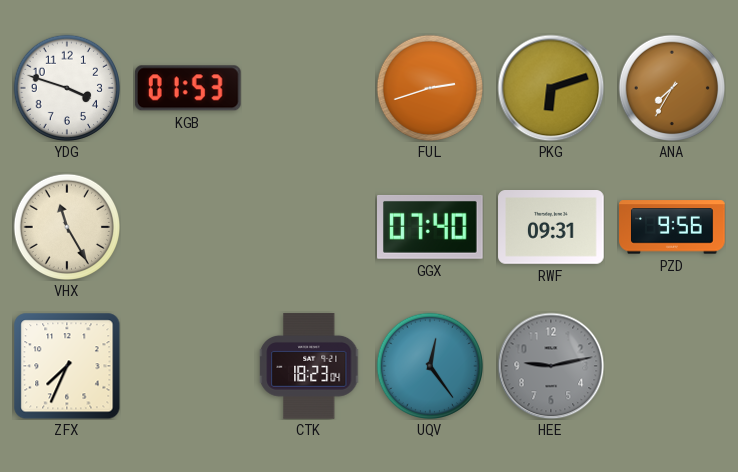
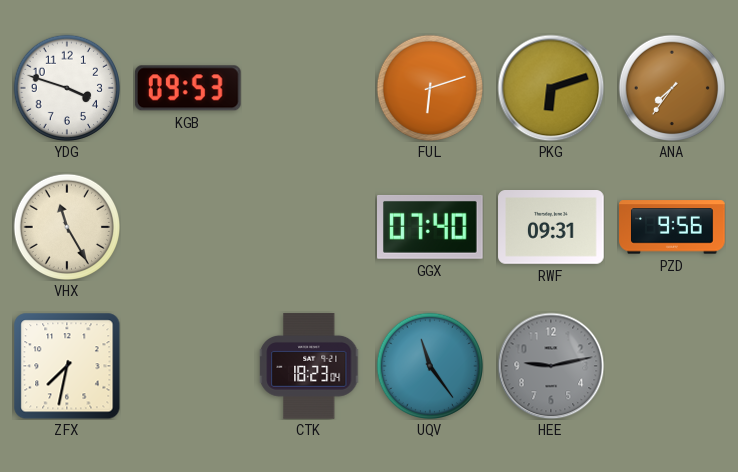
KGB: 01:53 -> 09:53 (188, 88)
FUL: 2:42 -> 6:12 (430, 88)
ANA: 7:35 -> 7:36 (672, 88)
ZFX: 7:34 -> 7:32 (67, 366)
UQV: 12:24 -> 11:24 (430, 366)
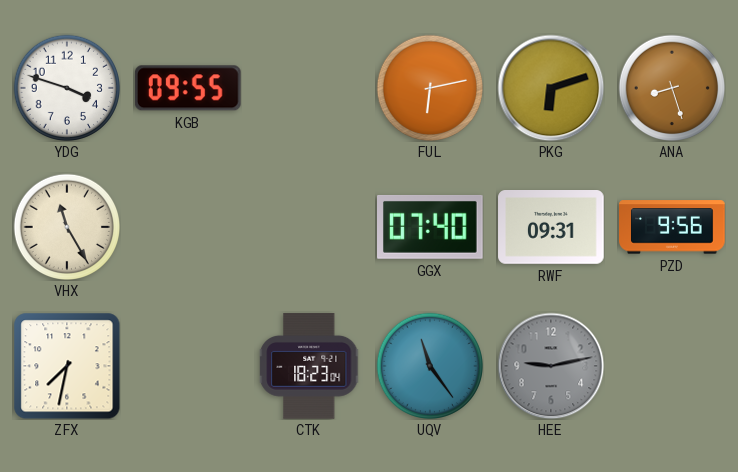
KGB: 09:53 -> 09:55 (188, 88)
FUL: 6:12 -> 6:13 (430, 88)
ANA: 7:36 -> 8:27 (672, 88)
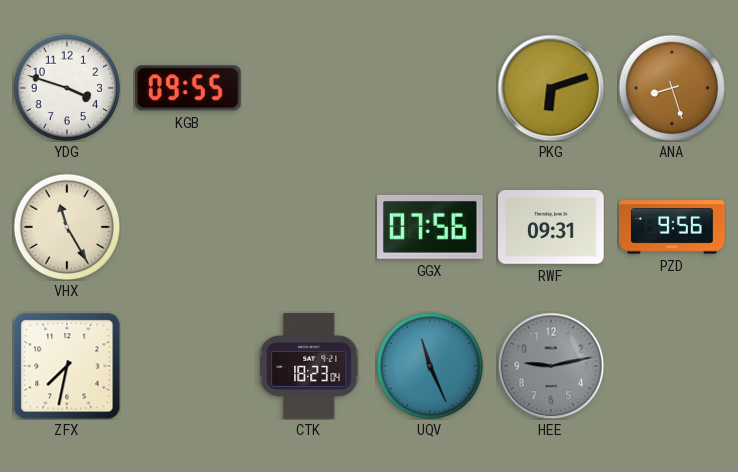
FUL: 6:13 -> none (430, 88)
GGX: 07:40 -> 07:56 (430, 227)
UQV: 11:24 -> 11:26 (430, 366)
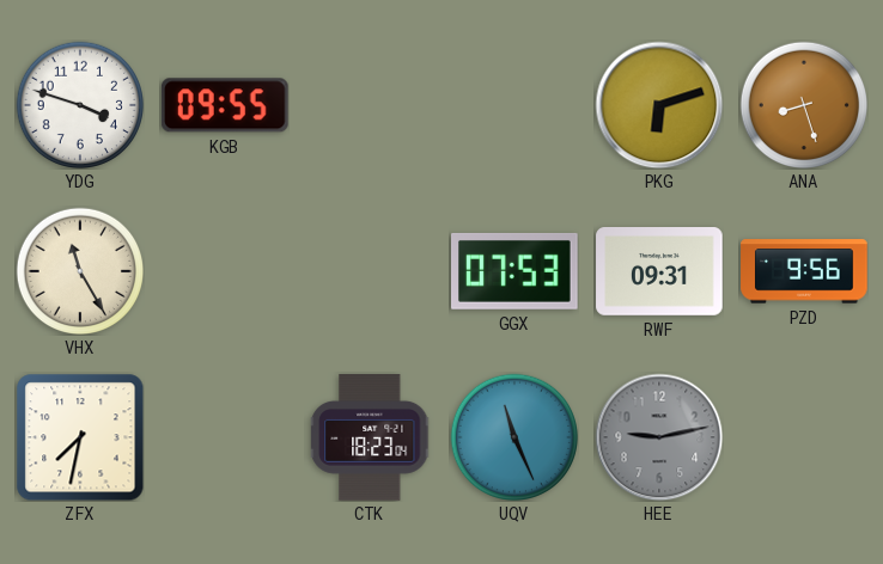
GGX: 07:56 -> 07:53 (514, 271)
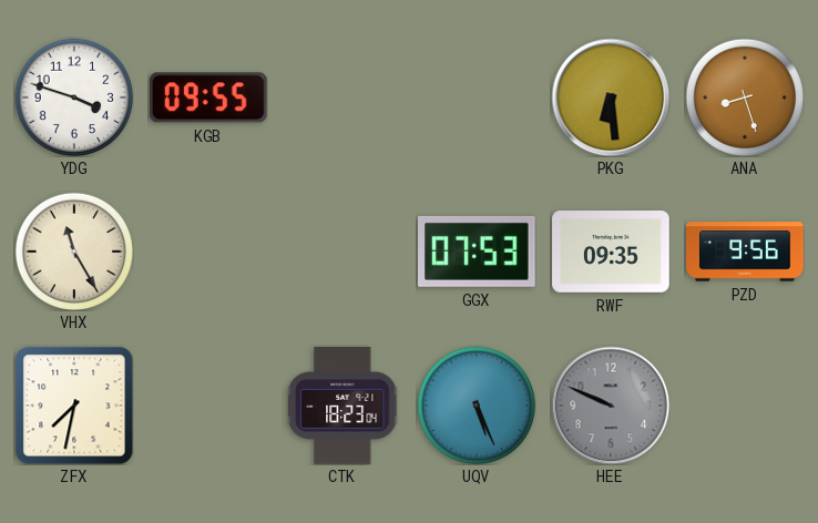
PKG: 6:12 -> 6:29 (611, 98)
RWF: 09:31 -> 09:35 (611, 253)
UQV: 11:26 -> 5:26 (477, 406)
HEE: 9:13 -> 9:49 (611, 406)
